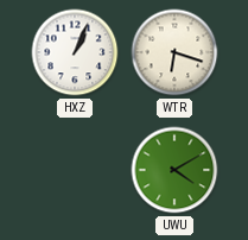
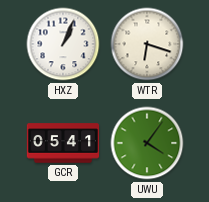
GCR: none -> 05:41 (63, 143)
UWU: 4:10 -> 4:06 (147, 143)
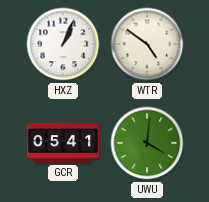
WTR: 6:18 -> 4:51 (147, 44)
UWU: 4:06 -> 4:01 (147, 143)
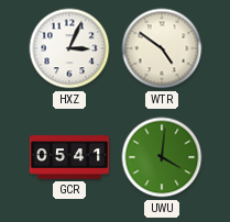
HXZ: 1:04 -> 3:04 (69, 48)
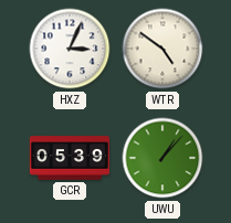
GCR: 05:41 -> 05:39 (70, 158)
UWU: 4:01 -> 1:07 (162, 158)
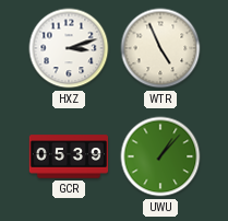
HXZ: 3:04 -> 3:12 (69, 48)
WTR: 4:51 -> 4:56 (160, 48)
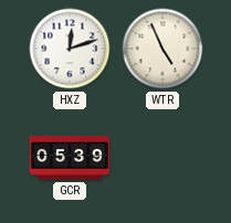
HXZ: 3:12 -> 12:12 (70, 49)
UWU: 1:07 -> none (160, 156)
